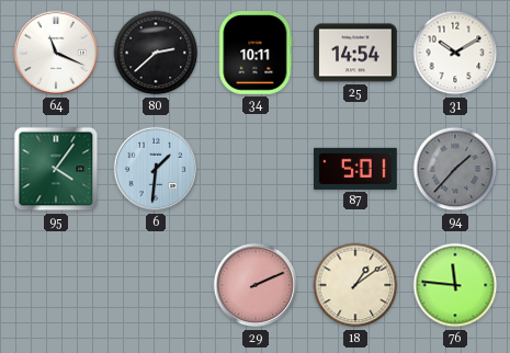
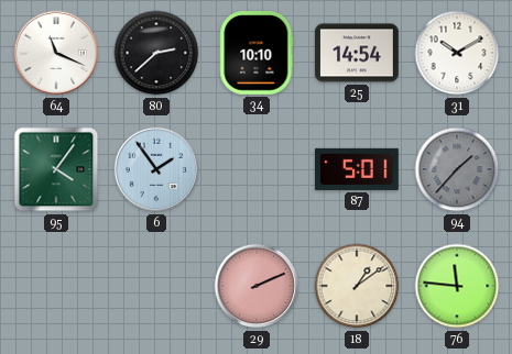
34: 10:11 -> 10:10 (257, 54)
6: 1:31 -> 1:54 (156, 169)
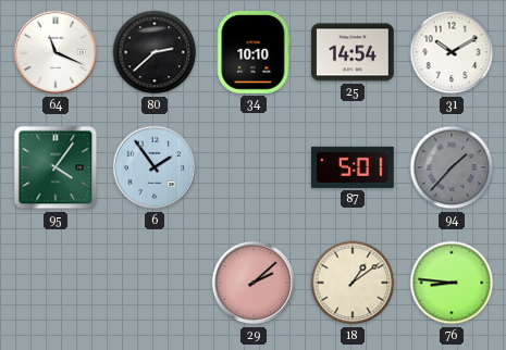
29: 2:11 -> 2:08 (254, 283)
76: 11:46 -> 8:46 (452, 283)
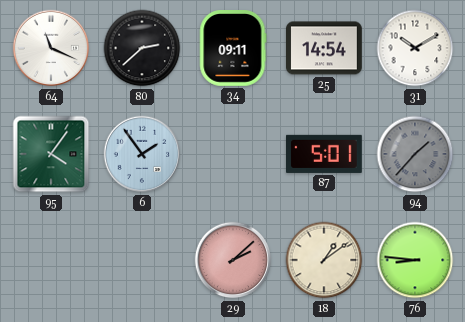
34: 10:10 -> 09:11 (233, 49)
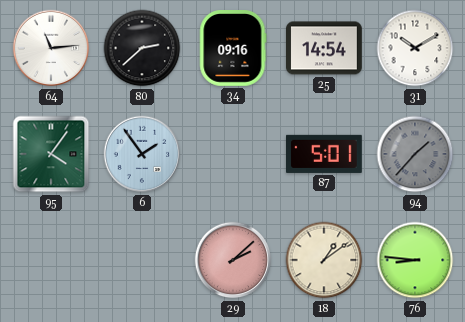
64: 11:19 -> 11:14 (51, 48)
34: 09:11 -> 09:16 (233, 49)
